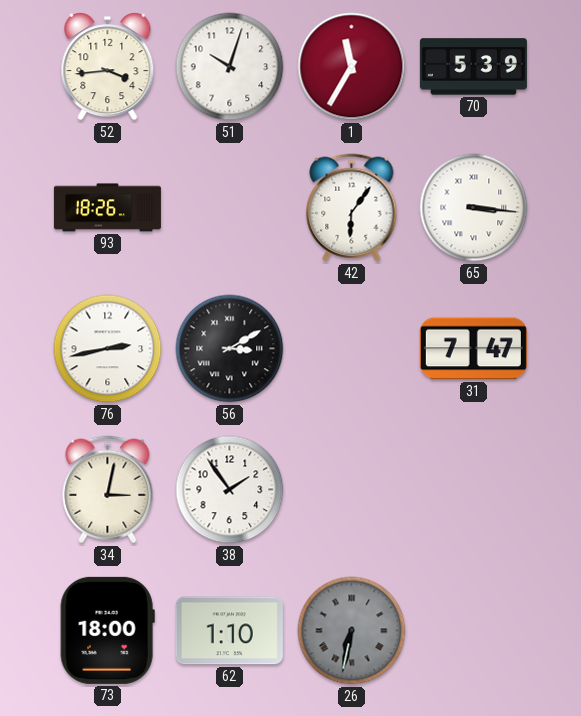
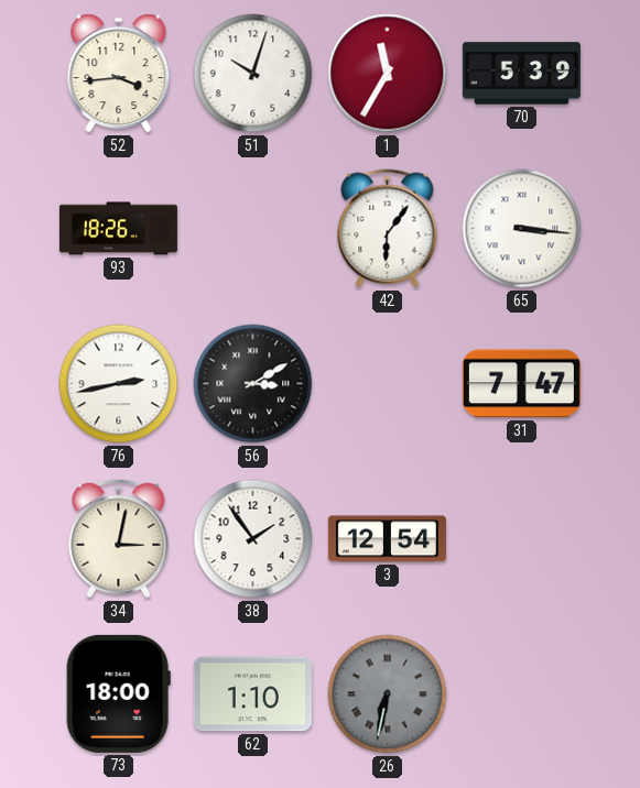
3: none -> 12:54 (387, 539)
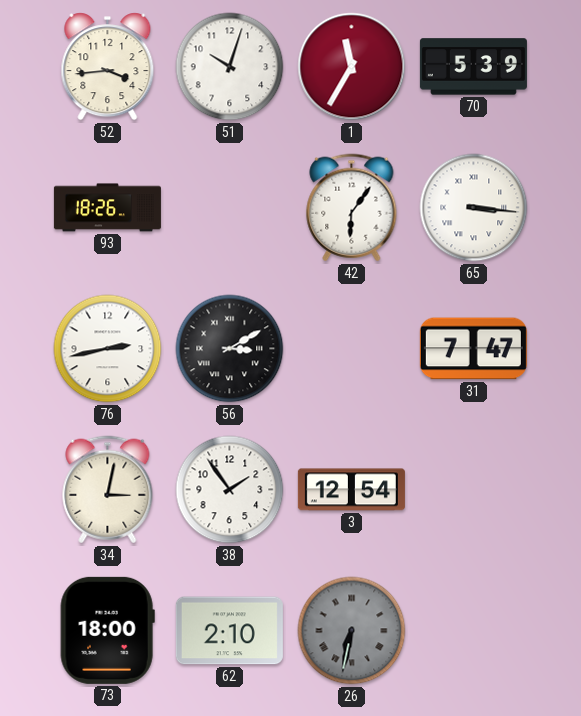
62: 1:10 -> 2:10 (229, 631)
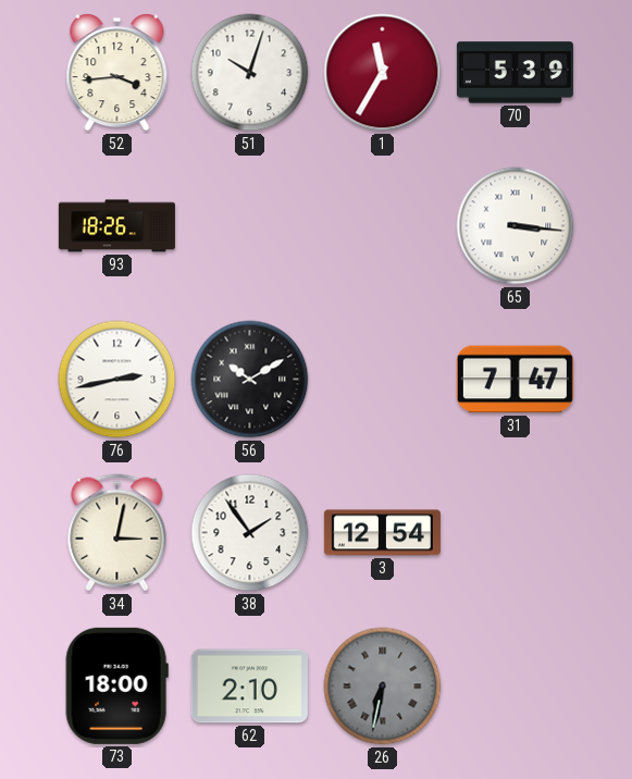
42: 6:06 -> none (352, 208)
56: 3:10 -> 10:10 (250, 380)
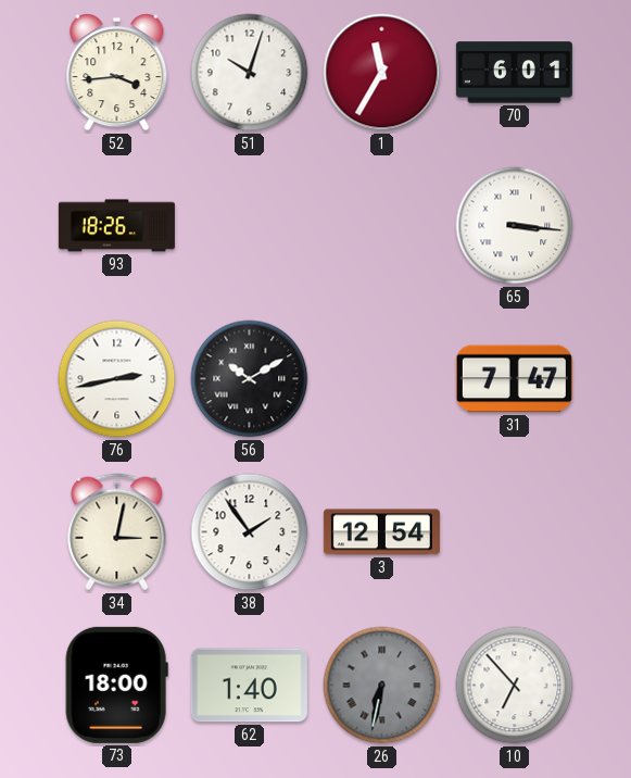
70: 5:39 -> 6:01 (514, 73)
62: 2:10 -> 1:40 (249, 686)
10: none -> 6:53 (515, 686)
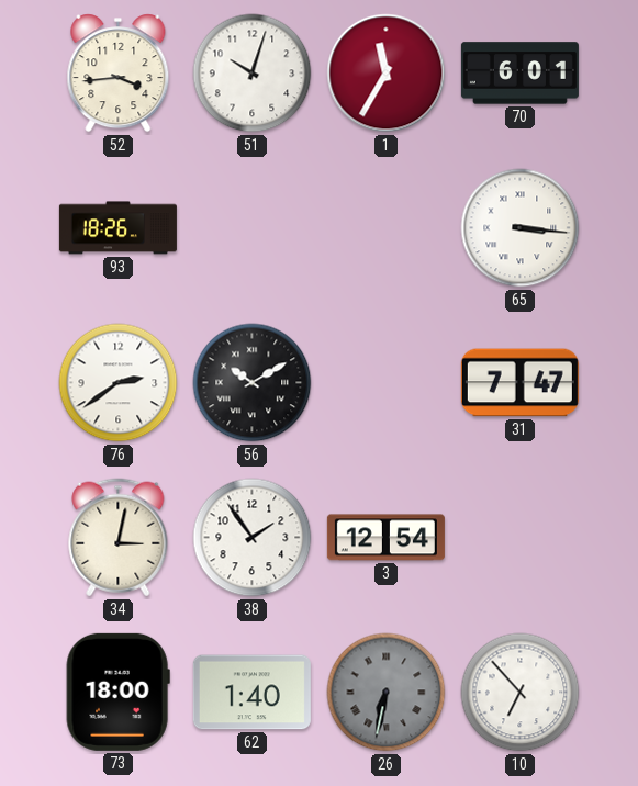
76: 2:43 -> 2:39 (119, 383)
